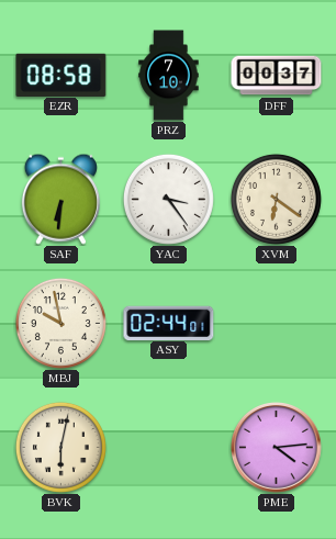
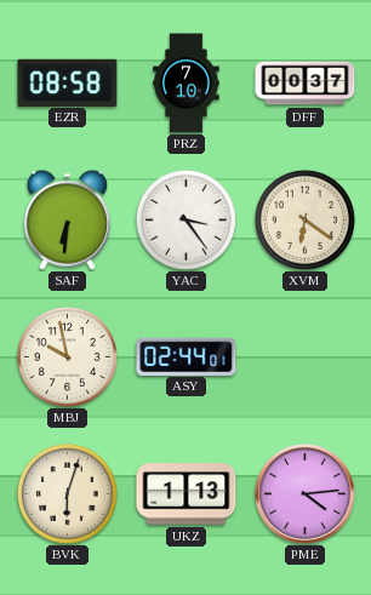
BVK: 6:02 -> 6:03 (67, 493)
UKZ: none -> 1:13 (187, 494)
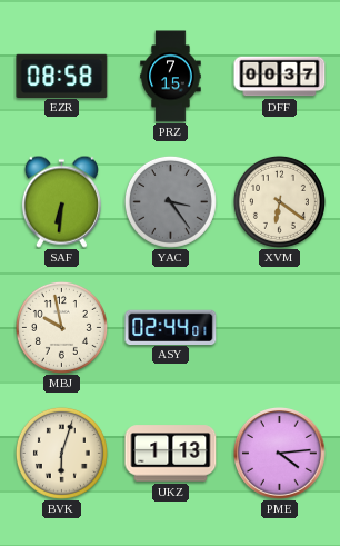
PRZ: 7:10 -> 7:15 (171, 77)
YAC dial: white -> grey (170, 201)
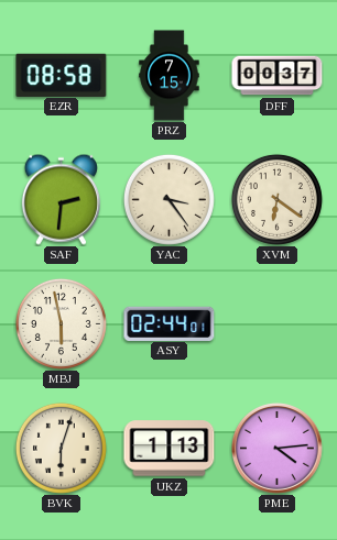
SAF: 6:31 -> 2:31 (61, 199)
YAC dial: grey -> cream (168, 199)
MBJ: 9:58 -> 5:58 (61, 323)
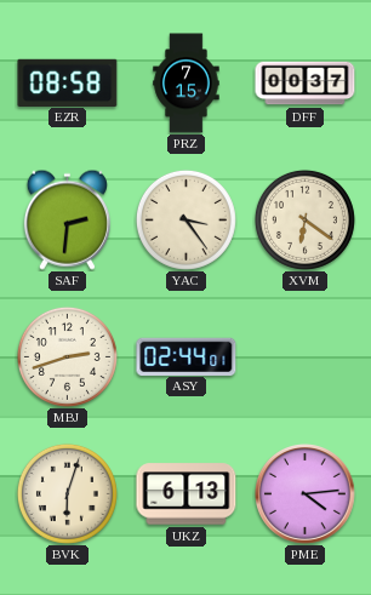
MBJ: 5:58 -> 2:42 (67, 356)
UKZ: 1:13 -> 6:13 (187, 494)
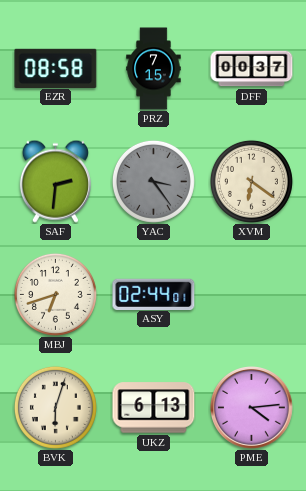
YAC dial: cream -> grey (153, 181)
MBJ: 2:42 -> 6:42 (55, 294)
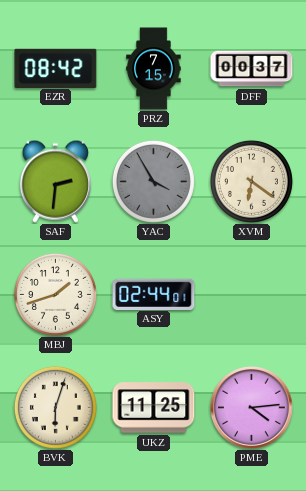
EZR: 08:58 -> 08:42 (56, 68)
YAC: 3:24 -> 3:55 (153, 181)
MBJ: 6:42 -> 1:42 (55, 294)
UKZ: 6:13 -> 11:25 (154, 408)
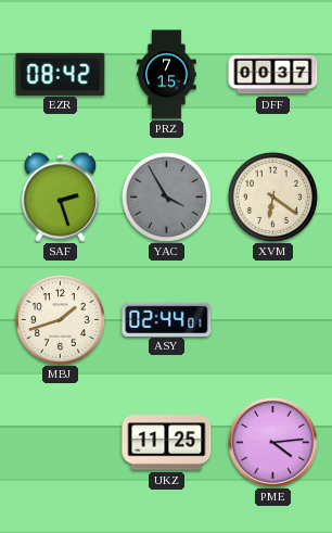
SAF: 2:31 -> 2:27 (60, 196)
BVK: 6:03 -> none (55, 407)
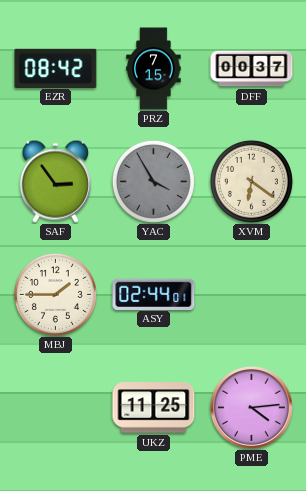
SAF: 2:27 -> 2:54 (55, 181)
MBJ: 1:42 -> 1:45 (55, 294)
